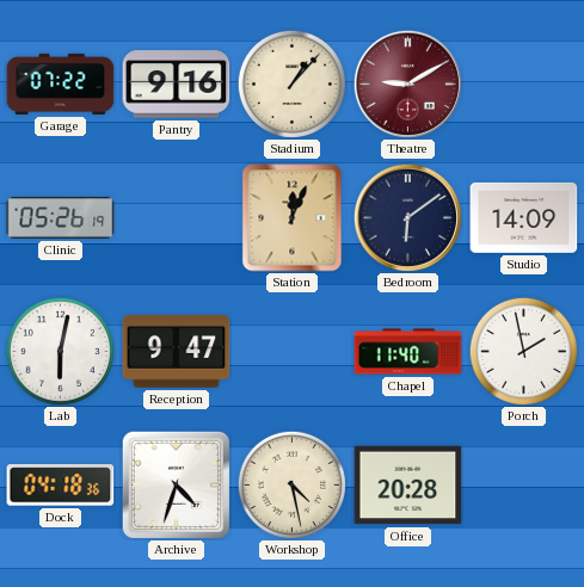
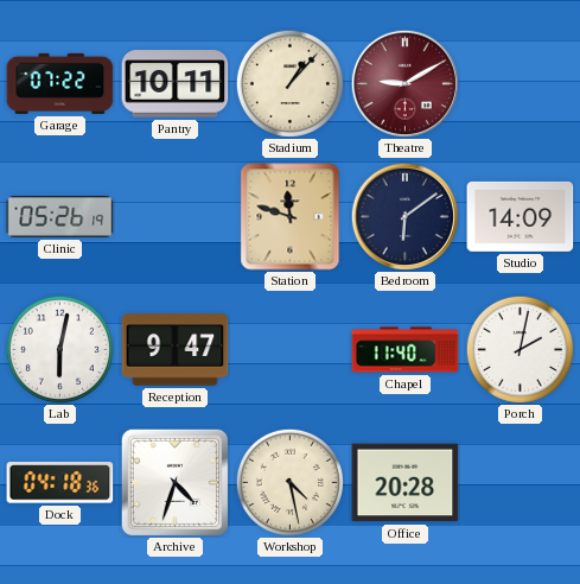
Pantry: 9:16 -> 10:11 (176, 84)
Station: 12:04 -> 11:48 (291, 217)
Porch: 1:58 -> 2:02 (520, 349)
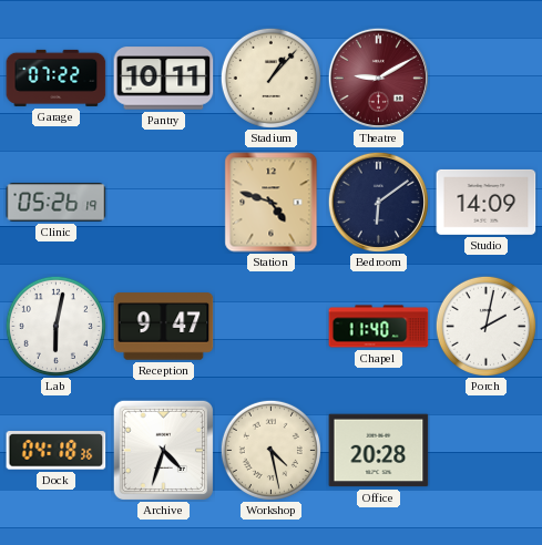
Station: 11:48 -> 4:48 (272, 203)
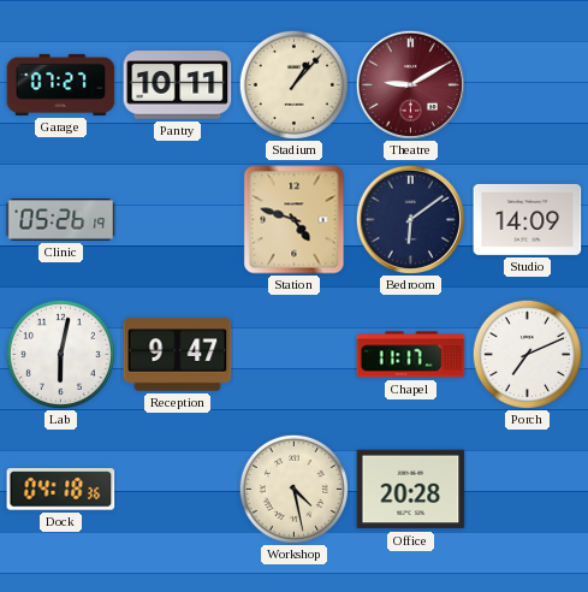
Garage: 07:22 -> 07:27 (61, 84)
Chapel: 11:40 -> 11:17 (411, 355)
Porch: 2:02 -> 7:11 (527, 354)
Archive: 4:33 -> none (163, 450)
